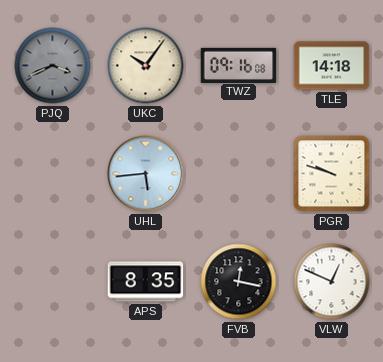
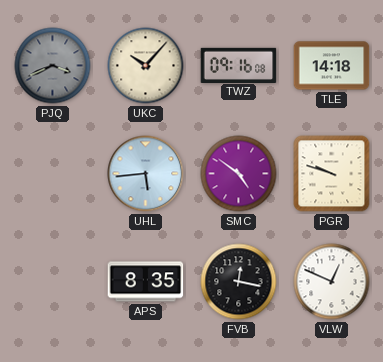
UKC: 10:06 -> 10:07 (146, 66)
SMC: none -> 4:51 (239, 174)
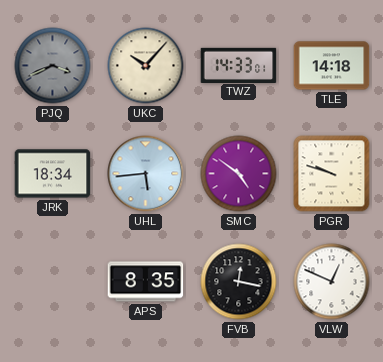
TWZ: 09:16 -> 14:33 (239, 65)
JRK: none -> 18:34 (53, 174)
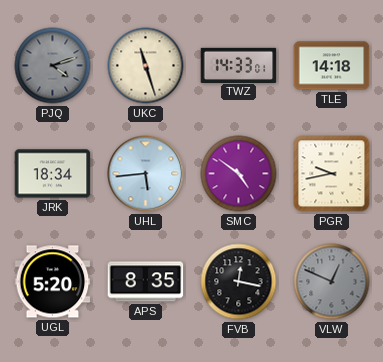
PJQ: 3:41 -> 4:12 (53, 66)
UKC: 10:07 -> 11:27 (146, 66)
PGR: 9:48 -> 9:43 (332, 174)
UGL: none -> 5:20 (53, 282)
VLW dial: white -> grey (332, 282)
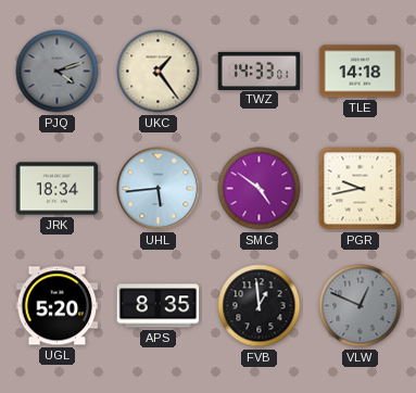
UKC: 11:27 -> 1:24 (159, 72)
FVB: 12:17 -> 12:59 (260, 306)
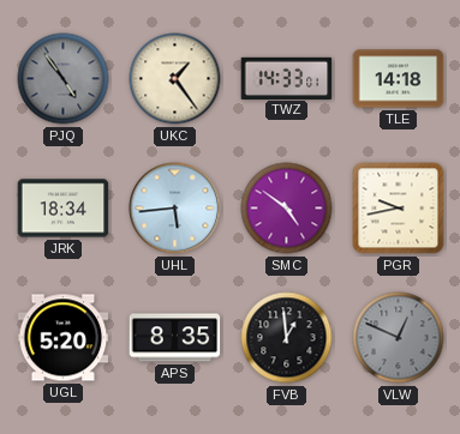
PJQ: 4:12 -> 4:54 (64, 79)
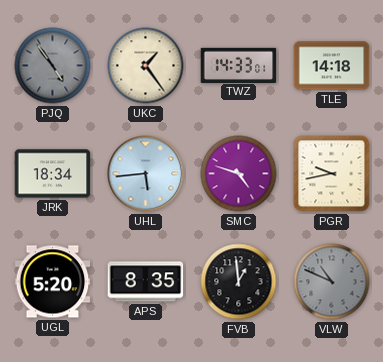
SMC: 4:51 -> 4:48 (239, 174)
VLW: 12:49 -> 10:49 (332, 282)
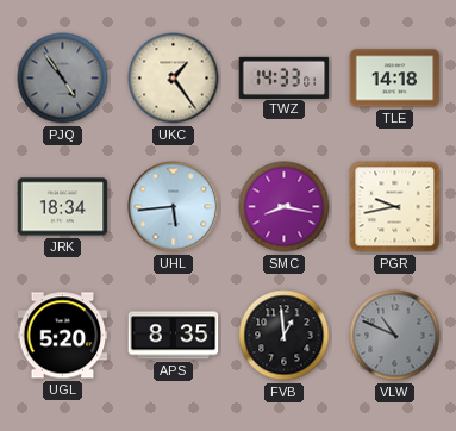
SMC: 4:48 -> 8:17 (285, 207)
